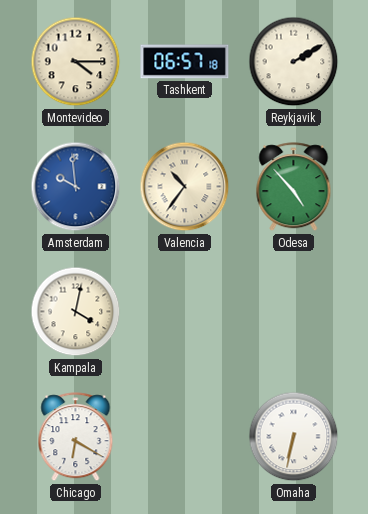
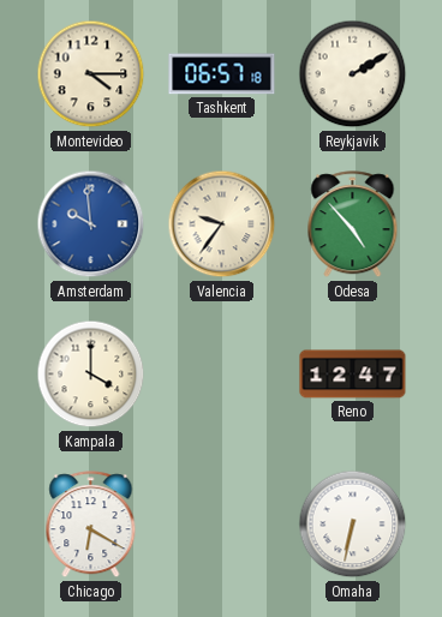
Valencia: 10:36 -> 9:36 (222, 224)
Kampala: 4:02 -> 4:00 (91, 375)
Reno: none -> 12:47 (353, 375)
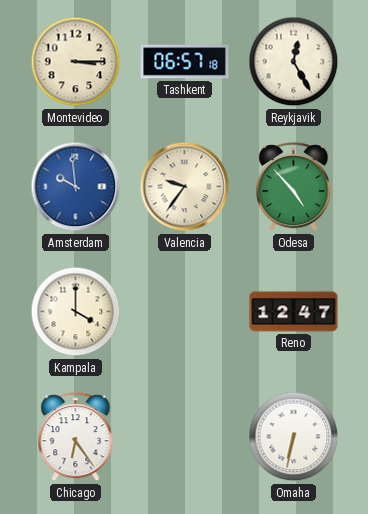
Montevideo: 4:15 -> 3:15 (76, 62)
Reykjavik: 2:10 -> 12:25 (294, 62)
Chicago: 6:20 -> 6:24 (76, 437)
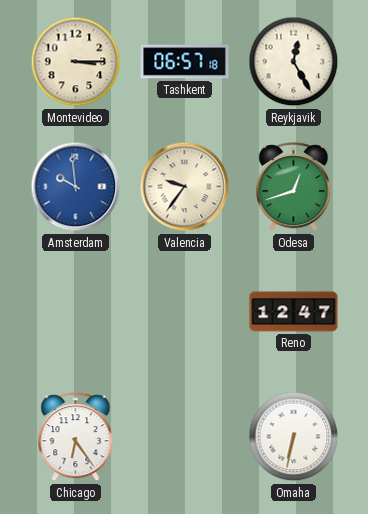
Odesa: 4:53 -> 12:42 (294, 187)
Kampala: 4:00 -> none (76, 312)
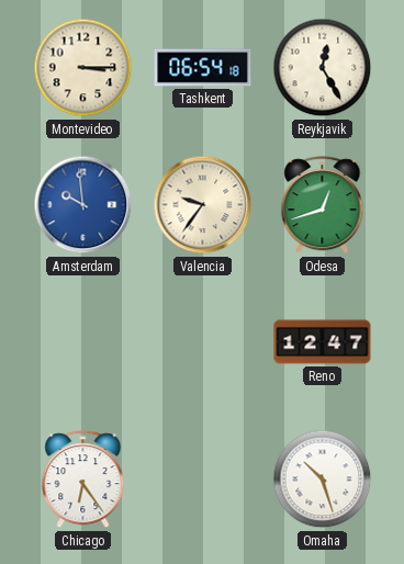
Tashkent: 06:57 -> 06:54 (203, 68)
Omaha: 6:32 -> 10:27 (323, 480)
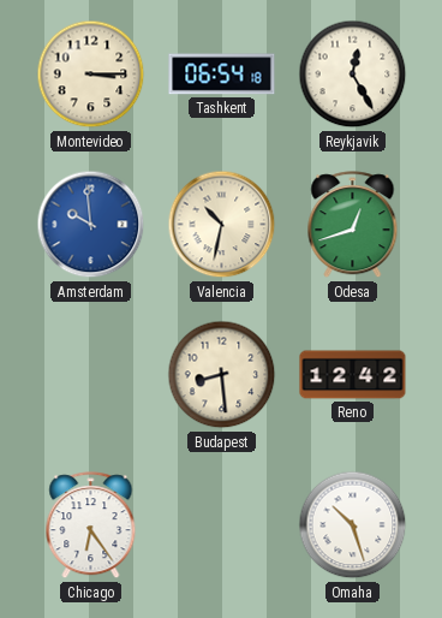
Valencia: 9:36 -> 10:32 (222, 225)
Budapest: none -> 8:29 (222, 375)
Reno: 12:47 -> 12:42 (353, 375)
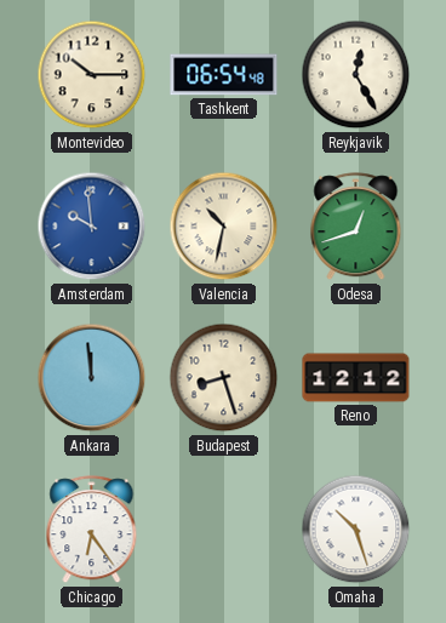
Montevideo: 3:15 -> 10:15 (92, 75)
Tashkent: 06:54:18 -> 06:54:48 (224, 75)
Ankara: none -> 11:59 (92, 378)
Budapest: 8:29 -> 8:27 (224, 378)
Reno: 12:42 -> 12:12 (356, 378)
